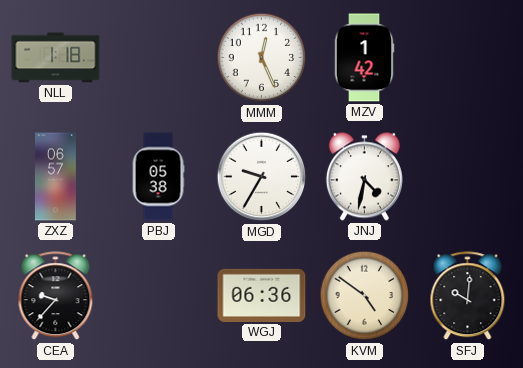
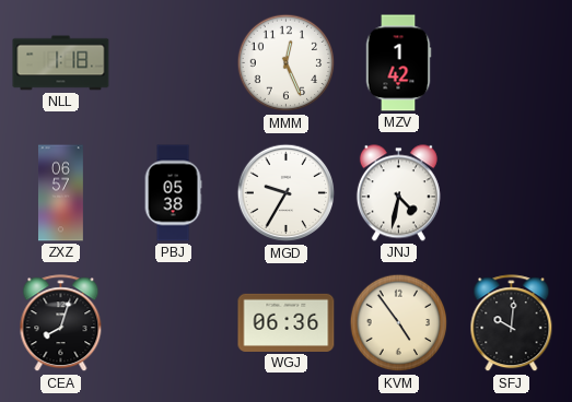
CEA: 9:37 -> 8:03 (61, 323)
KVM: 4:51 -> 4:54 (399, 323)
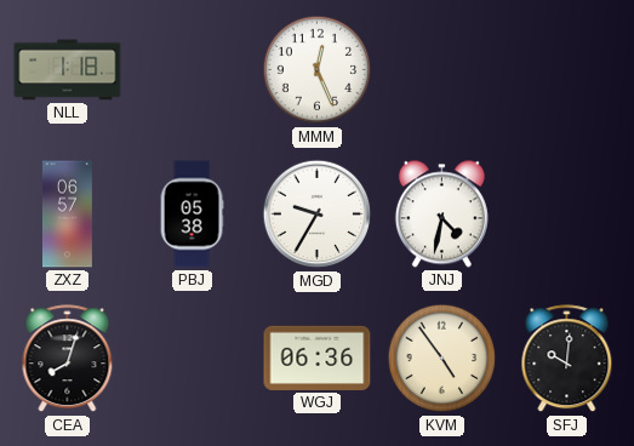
MZV: 1:42 -> none (398, 63)
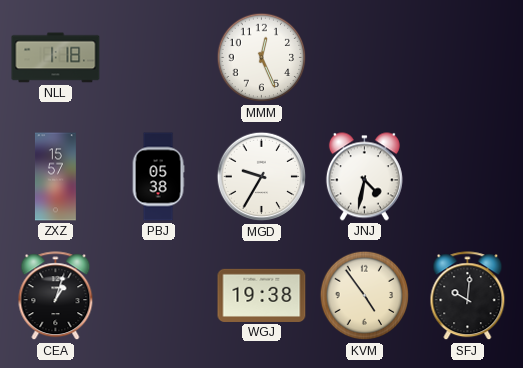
ZXZ: 06:57 -> 15:57 (55, 177)
CEA: 8:03 -> 1:03 (56, 296)
WGJ: 06:36 -> 19:38 (262, 295)
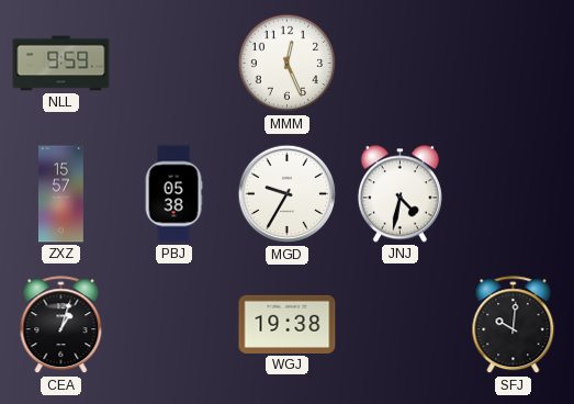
NLL: 1:18 -> 9:59 (61, 64)
KVM: 4:54 -> none (365, 296)
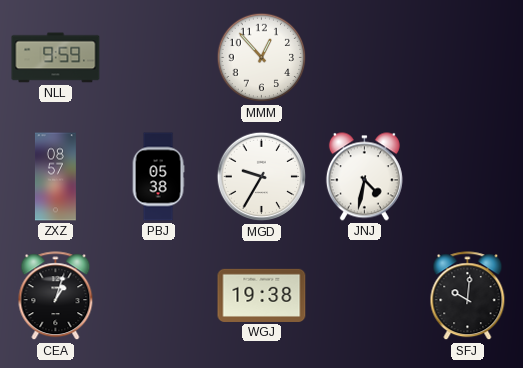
MMM: 12:26 -> 12:53 (262, 58)
ZXZ: 15:57 -> 08:57 (55, 177)
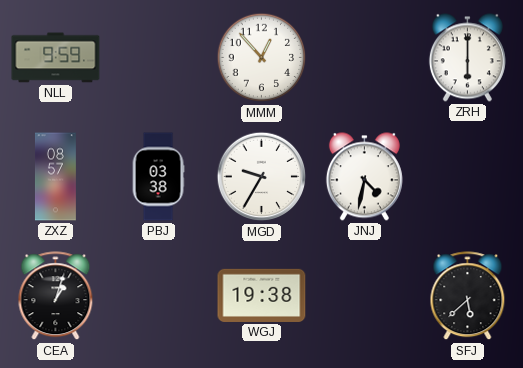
ZRH: none -> 6:00 (467, 58)
PBJ: 05:38 -> 03:38 (158, 177)
SFJ: 10:01 -> 5:38 (468, 296)
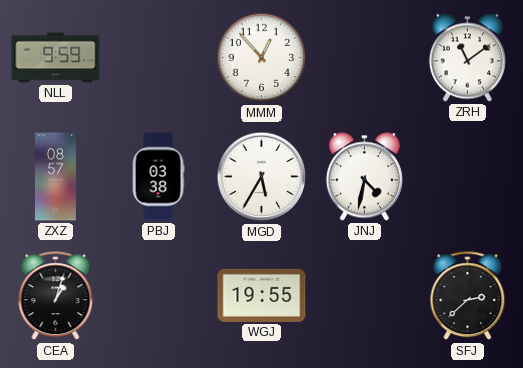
ZRH: 6:00 -> 11:09 (467, 58)
MGD: 9:35 -> 5:35 (262, 177)
WGJ: 19:38 -> 19:55 (262, 295)
SFJ: 5:38 -> 2:38 (468, 296)
